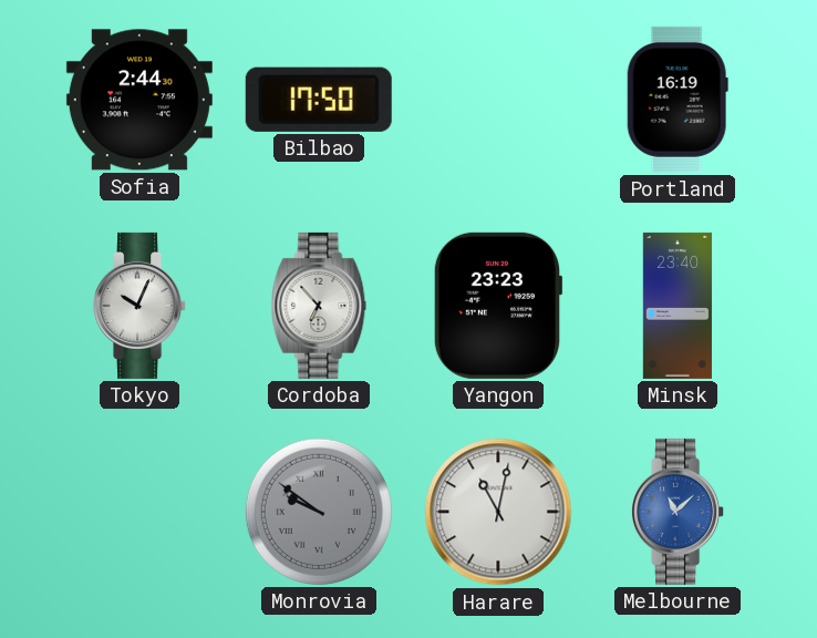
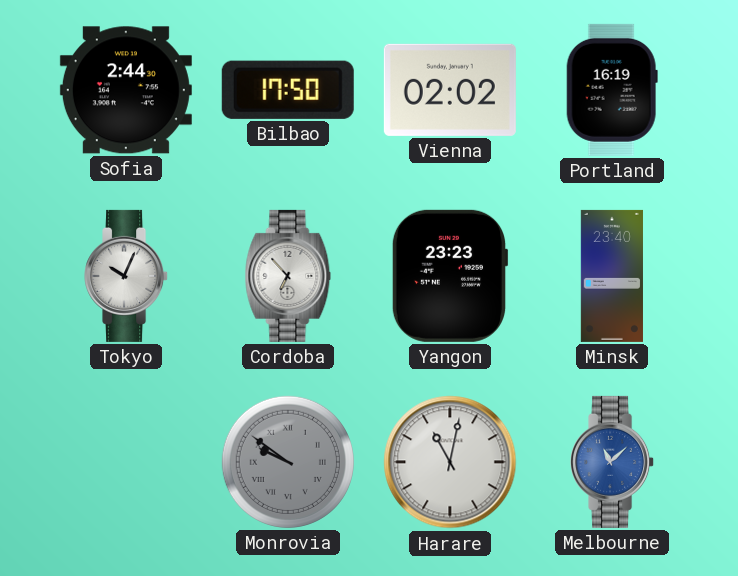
Vienna: none -> 02:02 (450, 90)
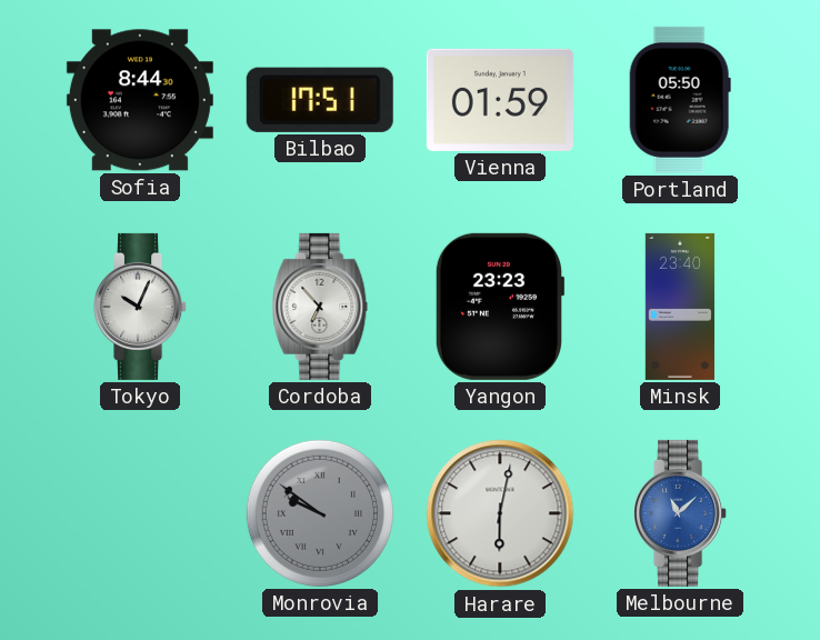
Sofia: 2:44 -> 8:44 (140, 100)
Bilbao: 17:50 -> 17:51 (320, 100)
Vienna: 02:02 -> 01:59 (500, 100)
Portland: 16:19 -> 05:50 (680, 100)
Harare: 11:02 -> 6:02 (500, 513)
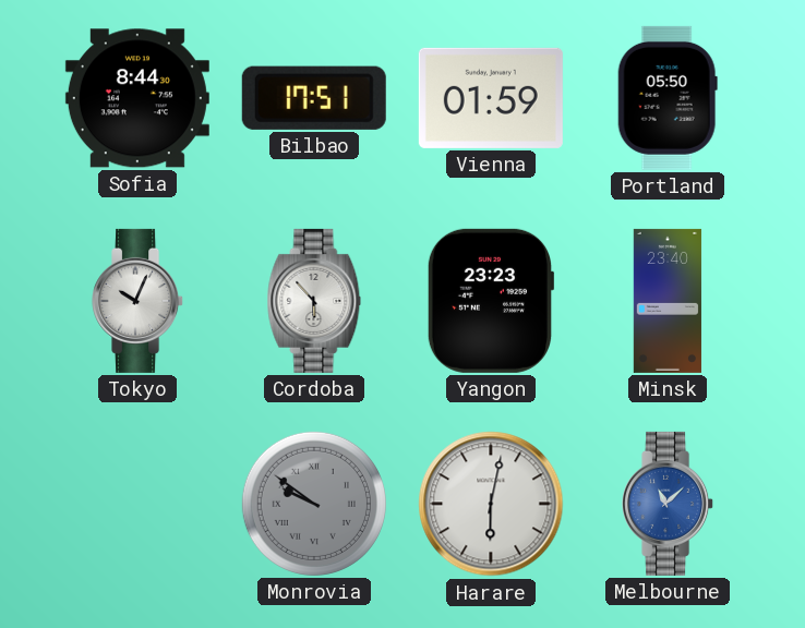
Cordoba: 6:53 -> 5:53 (314, 301)
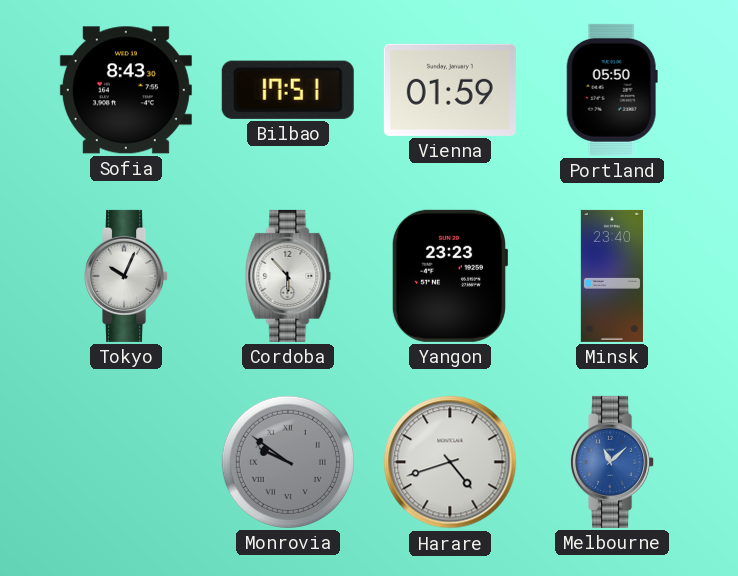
Sofia: 8:44 -> 8:43 (126, 90)
Harare: 6:02 -> 4:42 (450, 462)
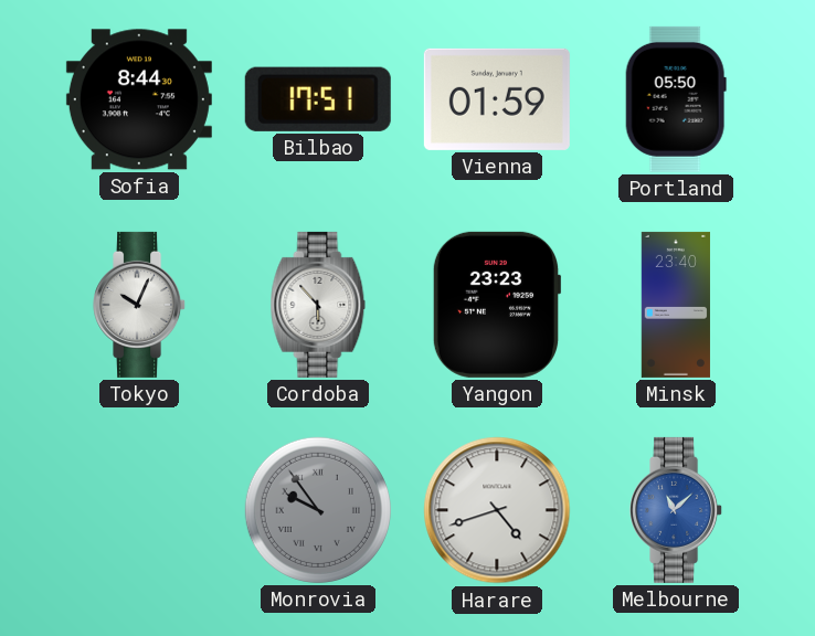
Sofia: 8:43 -> 8:44 (139, 99)
Monrovia: 9:51 -> 9:54 (318, 510)
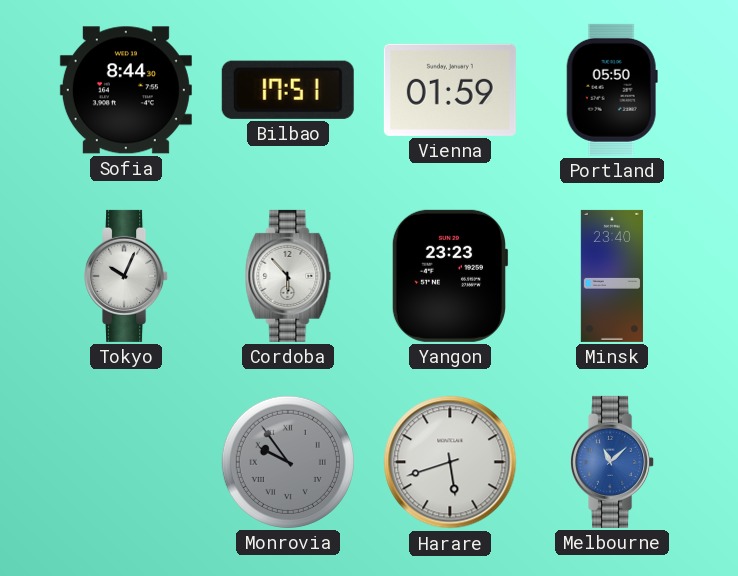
Harare: 4:42 -> 5:42 (450, 462)
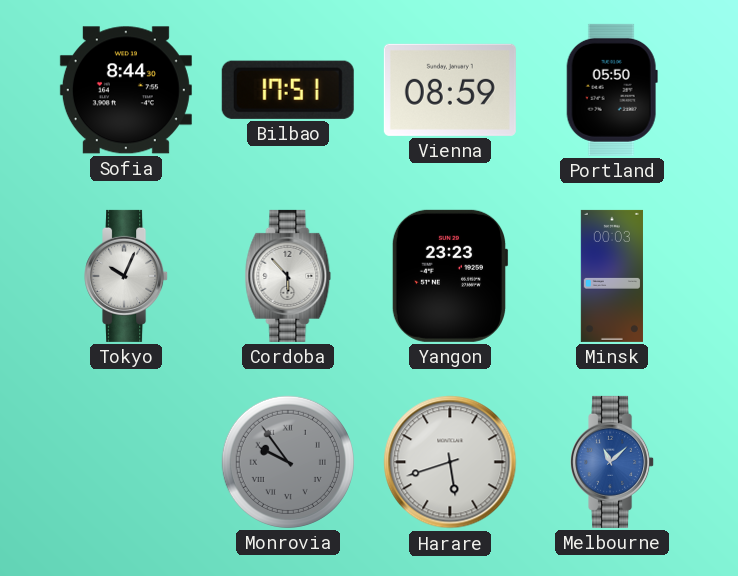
Vienna: 01:59 -> 08:59 (450, 90)
Minsk: 23:40 -> 00:03 (612, 276)
